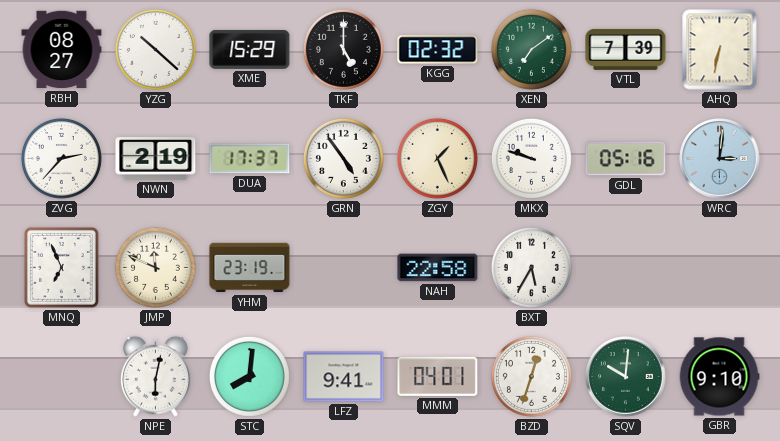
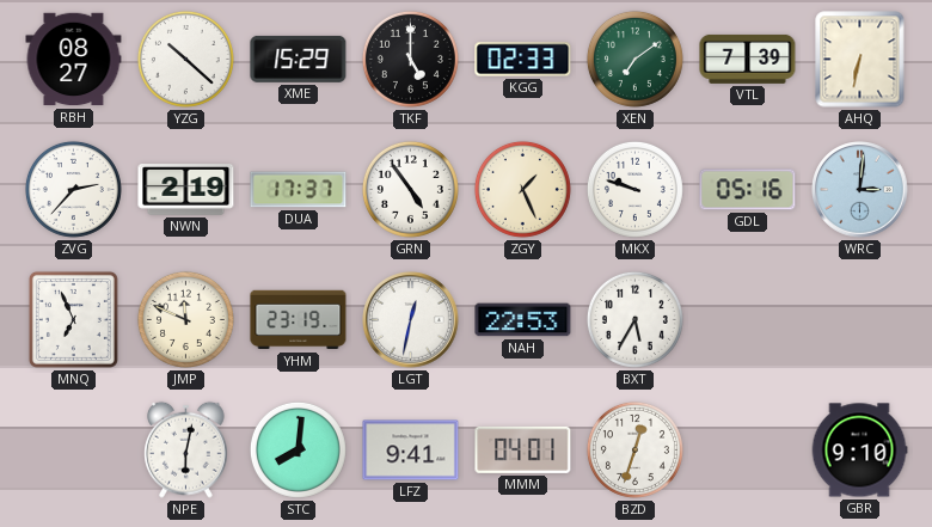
KGG: 02:32 -> 02:33 (523, 60)
LGT: none -> 12:32 (411, 320)
NAH: 22:58 -> 22:53 (523, 320)
SQV: 10:01 -> none (626, 377)
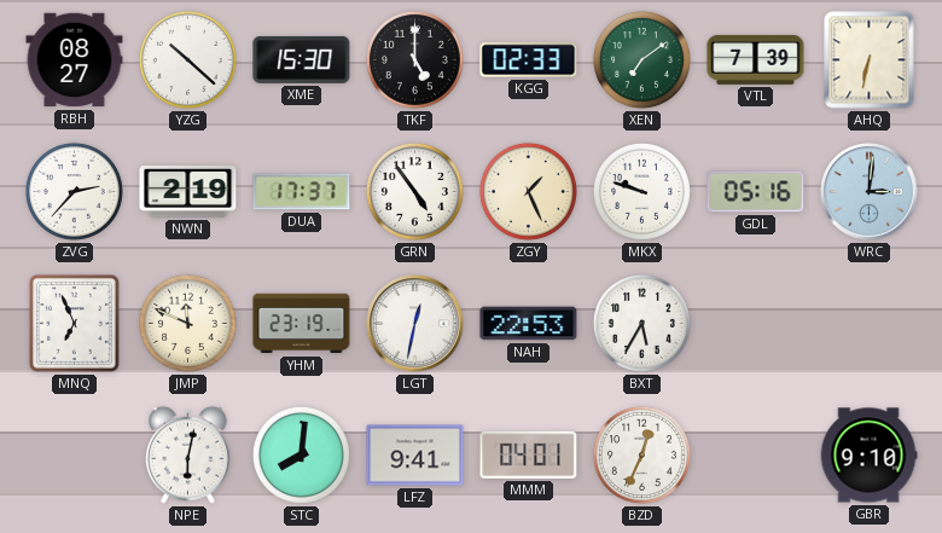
XME: 15:29 -> 15:30 (302, 59)
BZD: 12:33 -> 12:34 (641, 454)
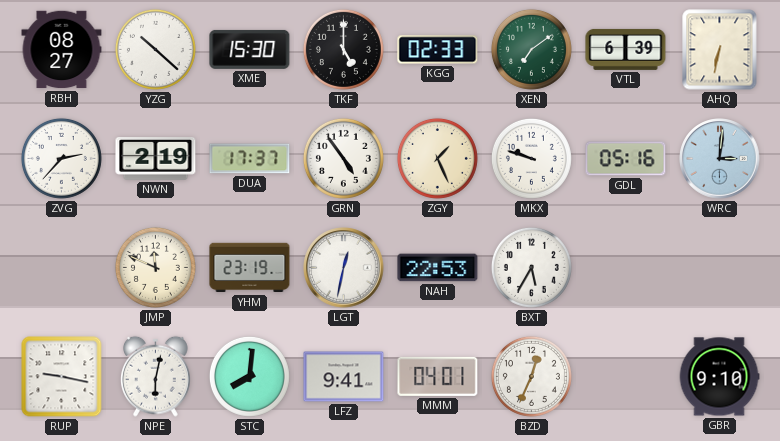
VTL: 7:39 -> 6:39 (626, 49)
MNQ: 6:56 -> none (74, 323)
RUP: none -> 9:17 (62, 377)
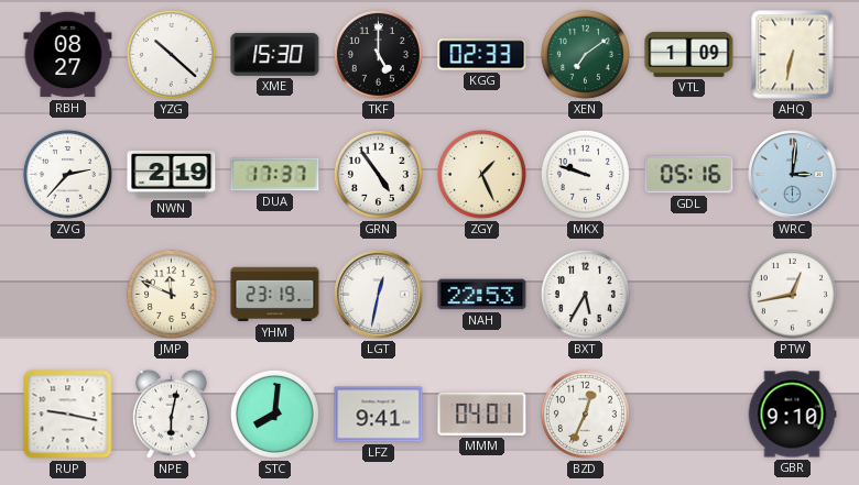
VTL: 6:39 -> 1:09 (689, 54)
PTW: none -> 12:43 (792, 294)
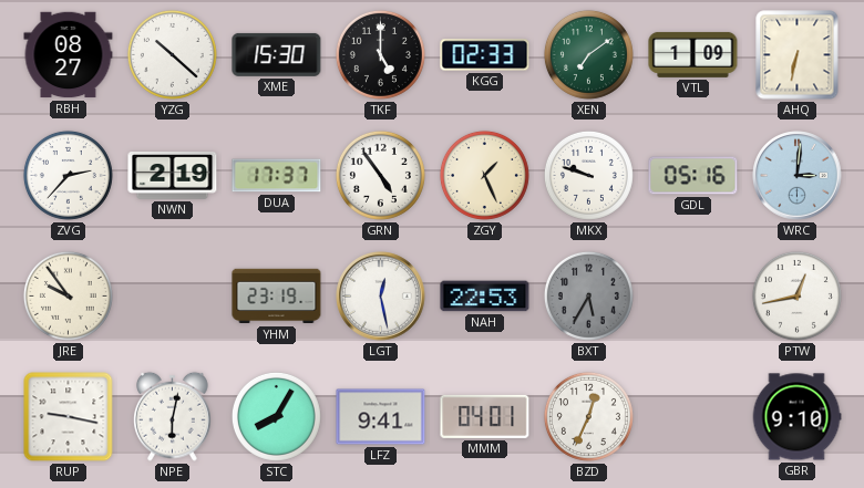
JRE: none -> 9:54 (68, 295)
JMP: 11:49 -> none (171, 294)
LGT: 12:32 -> 12:28 (381, 297)
BXT dial: white -> grey (588, 295)
STC: 8:01 -> 8:05 (276, 416)
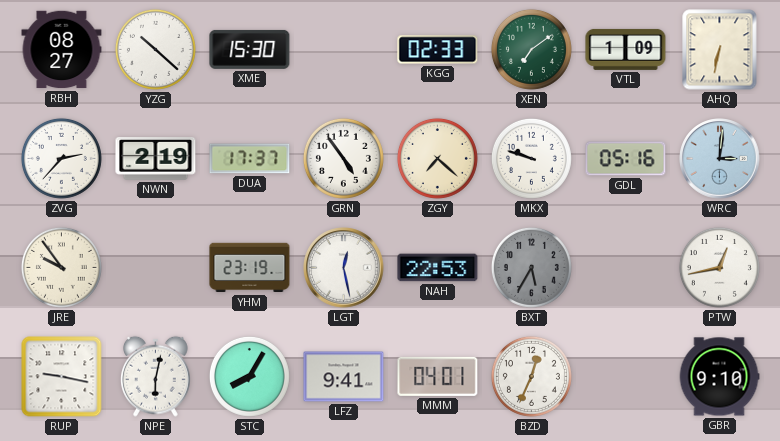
TKF: 5:00 -> none (380, 54)
ZGY: 1:26 -> 7:22 (437, 158)
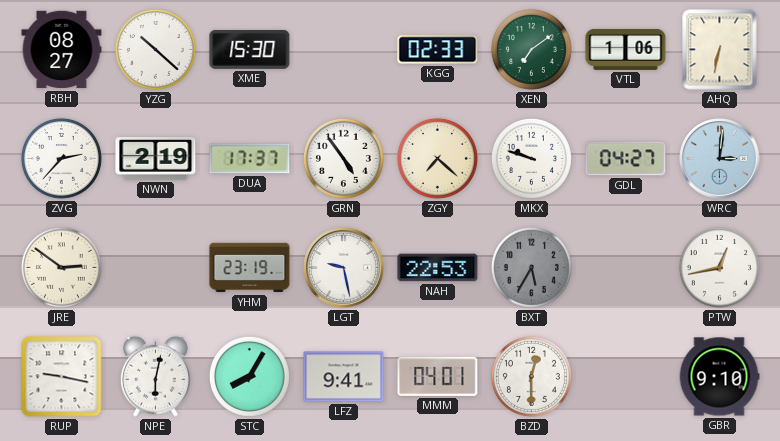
VTL: 1:09 -> 1:06 (626, 49)
GDL: 05:16 -> 04:27 (626, 159)
JRE: 9:54 -> 2:51 (61, 267)
LGT: 12:28 -> 9:28 (344, 268)
BZD: 12:34 -> 12:30 (531, 376)
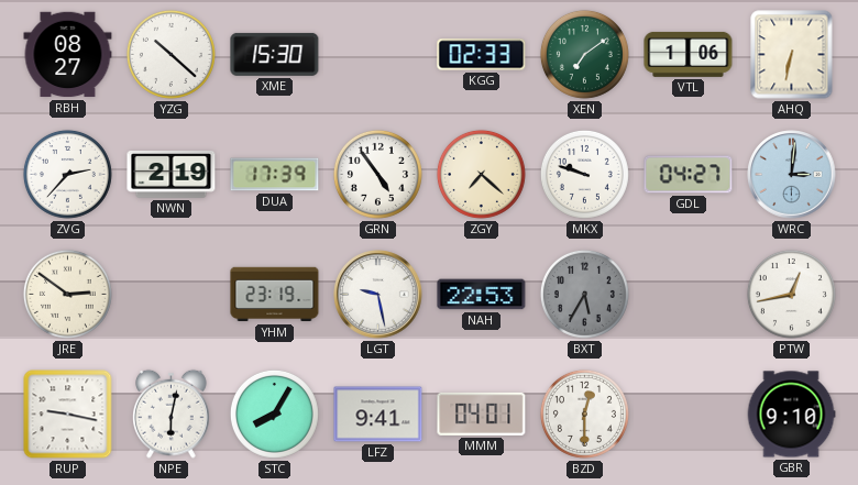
DUA: 17:37 -> 17:39 (275, 175)
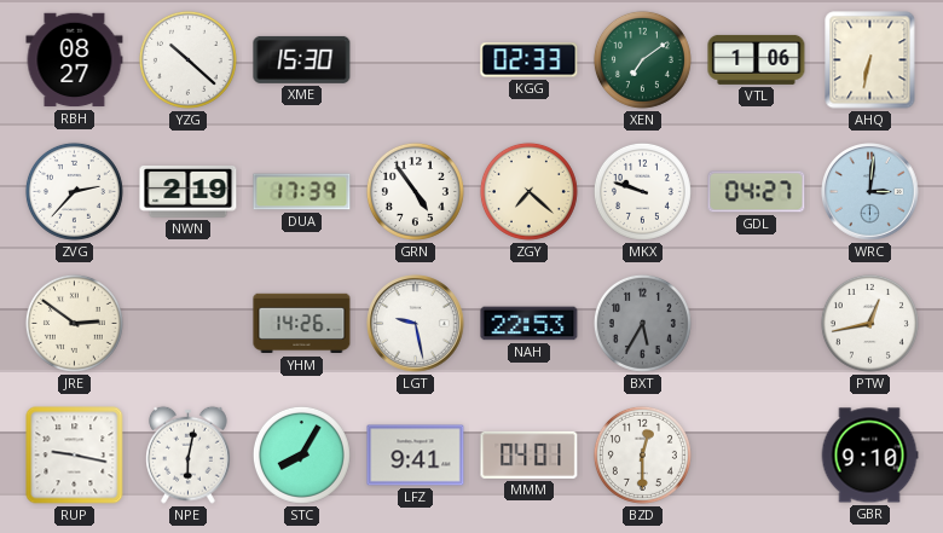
YHM: 23:19 -> 14:26 (302, 324)
